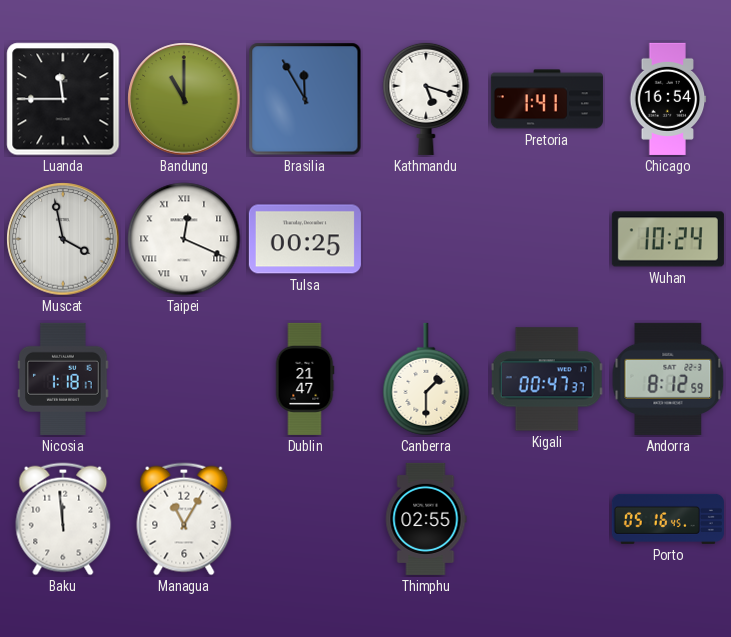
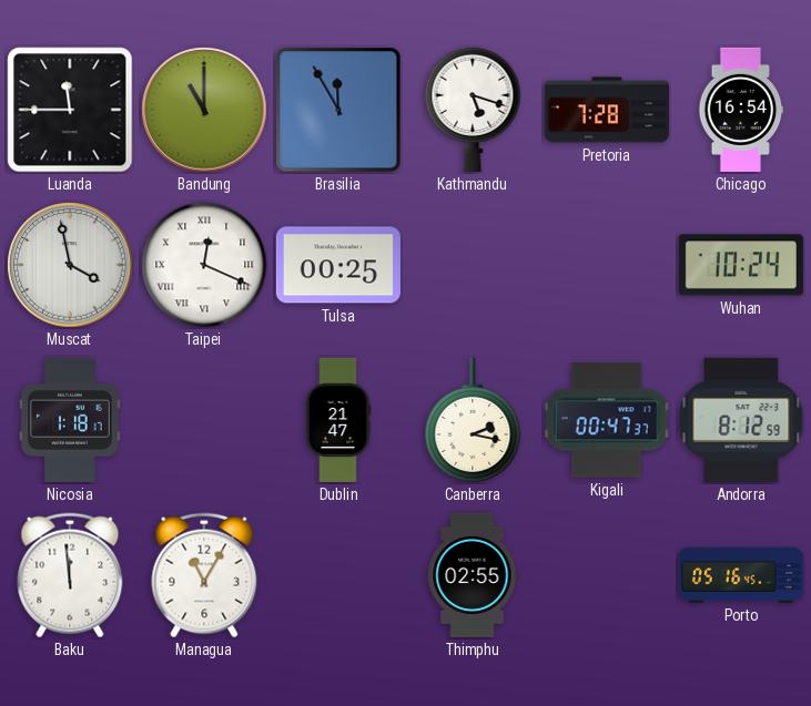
Pretoria: 1:41 -> 7:28 (607, 110)
Canberra: 1:30 -> 2:17 (473, 420)
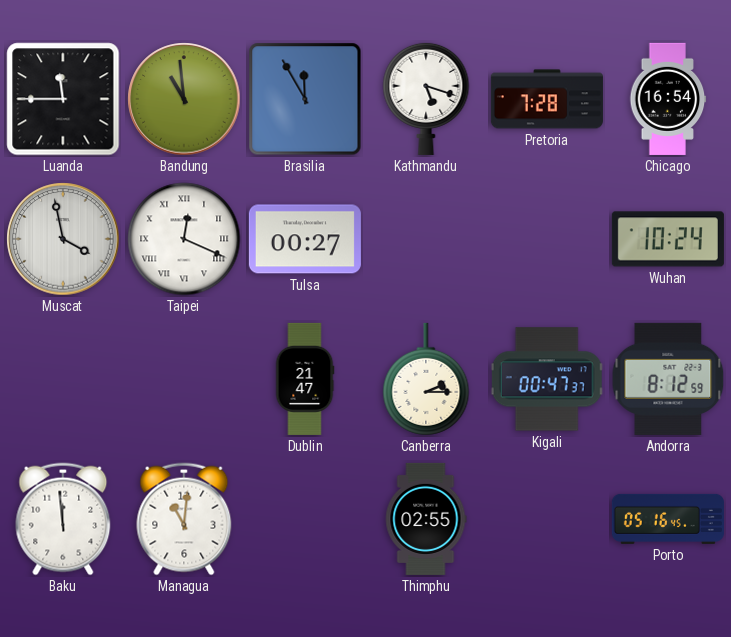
Bandung: 11:00 -> 10:59 (184, 99)
Tulsa: 00:25 -> 00:27 (305, 239)
Nicosia: 1:18 -> none (70, 420)
Canberra: 2:17 -> 2:15 (426, 379)
Managua: 11:05 -> 11:01 (184, 519)
